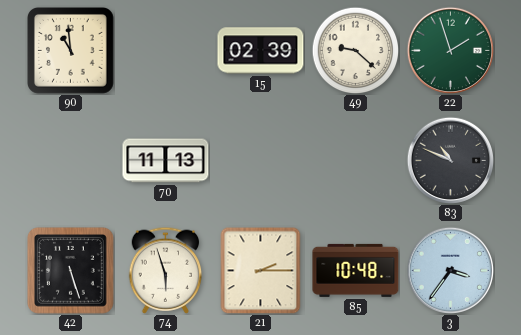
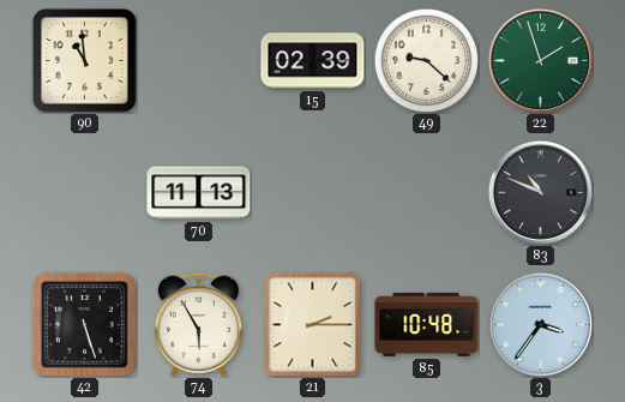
74: 5:57 -> 5:55 (199, 324)
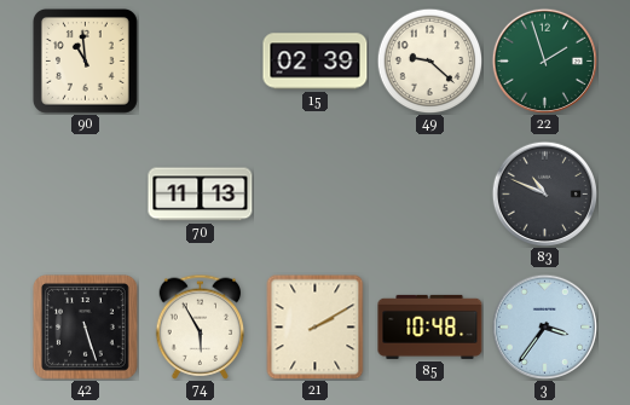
21: 2:15 -> 2:10 (316, 326)
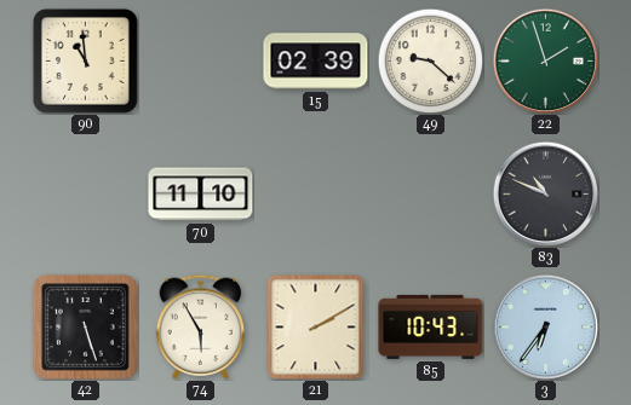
70: 11:13 -> 11:10 (201, 195)
85: 10:48 -> 10:43 (431, 326)
3: 3:36 -> 6:36 (545, 326)
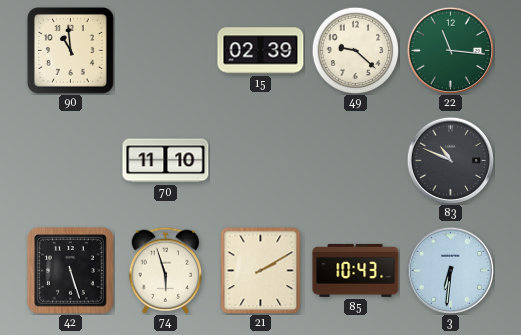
22: 1:57 -> 11:16 (450, 50)
74: 5:55 -> 5:57 (166, 270)
3: 6:36 -> 6:31 (450, 270)
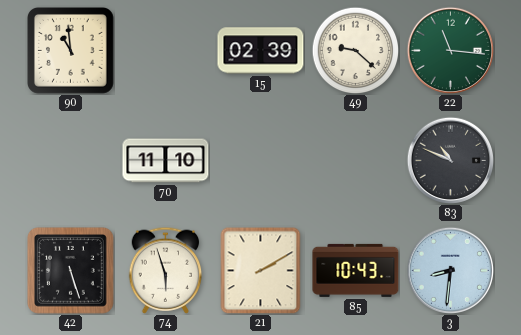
3: 6:31 -> 8:31 (450, 270)
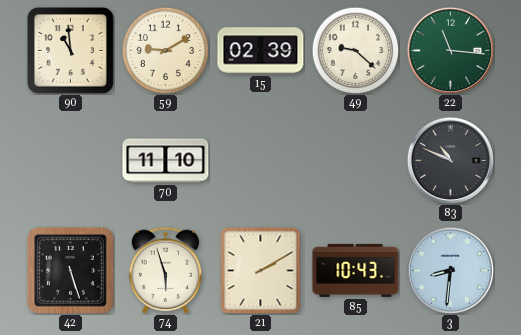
59: none -> 9:10 (165, 50)
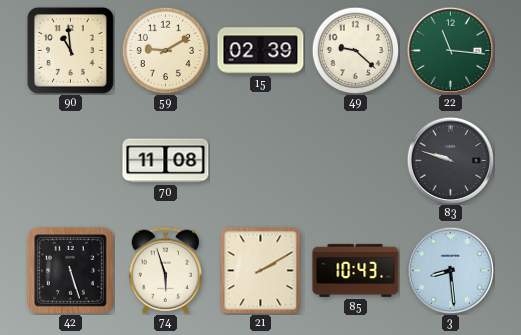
70: 11:10 -> 11:08 (166, 161)
83: 10:49 -> 9:48 (450, 160)
3: 8:31 -> 8:29 (450, 270)
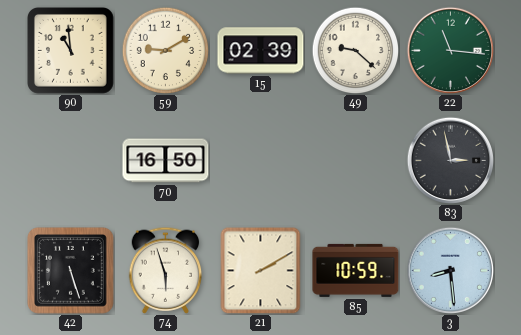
70: 11:08 -> 16:50 (166, 161)
83: 9:48 -> 2:58 (450, 160)
85: 10:43 -> 10:59 (356, 270)
